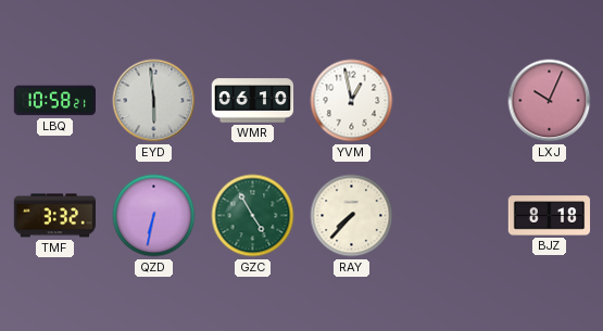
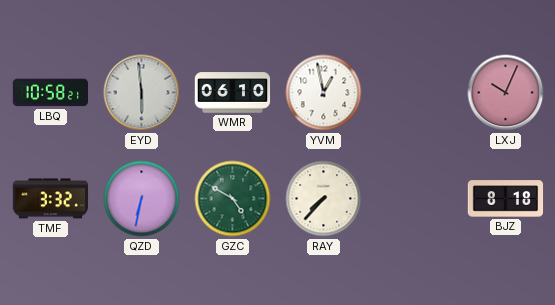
GZC: 4:55 -> 4:50 (233, 199)
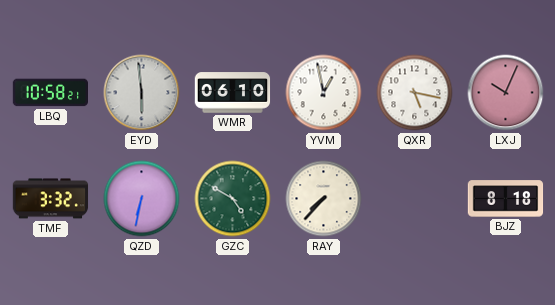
QXR: none -> 5:17 (415, 93)
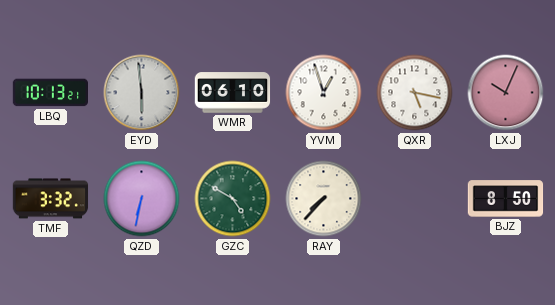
LBQ: 10:58 -> 10:13 (50, 93)
YVM: 12:58 -> 12:57 (324, 93)
BJZ: 8:18 -> 8:50 (506, 199)
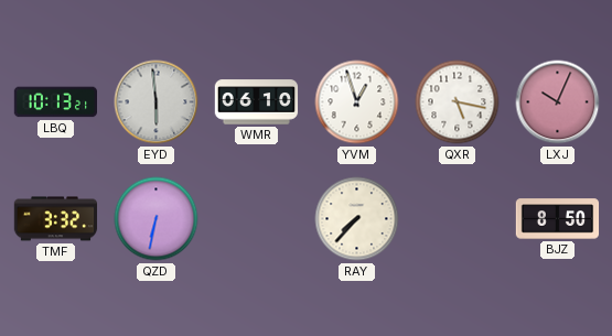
GZC: 4:50 -> none (233, 199)
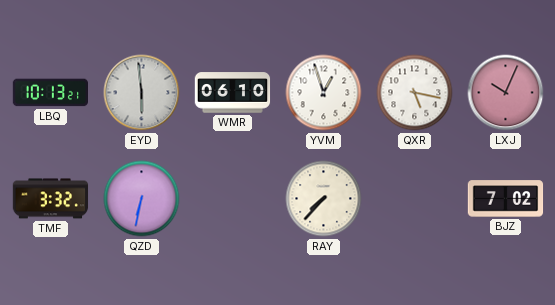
BJZ: 8:50 -> 7:02 (506, 199)
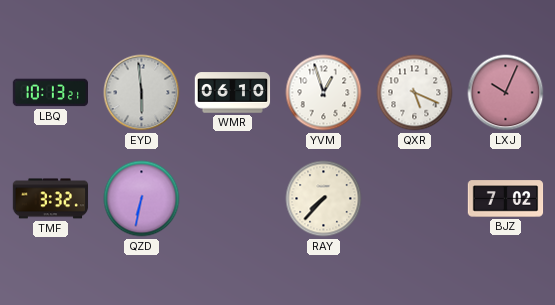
QXR: 5:17 -> 5:19 (415, 93)
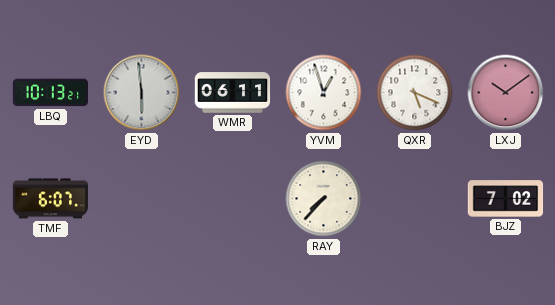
WMR: 06:10 -> 06:11 (233, 93)
LXJ: 10:04 -> 10:09 (506, 93)
TMF: 3:32 -> 6:07 (51, 199)
QZD: 6:32 -> none (142, 199)
